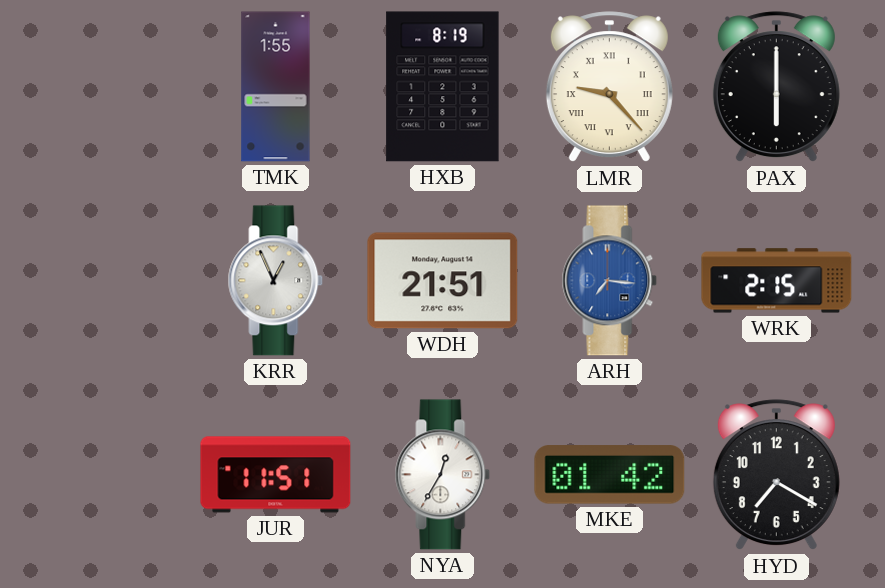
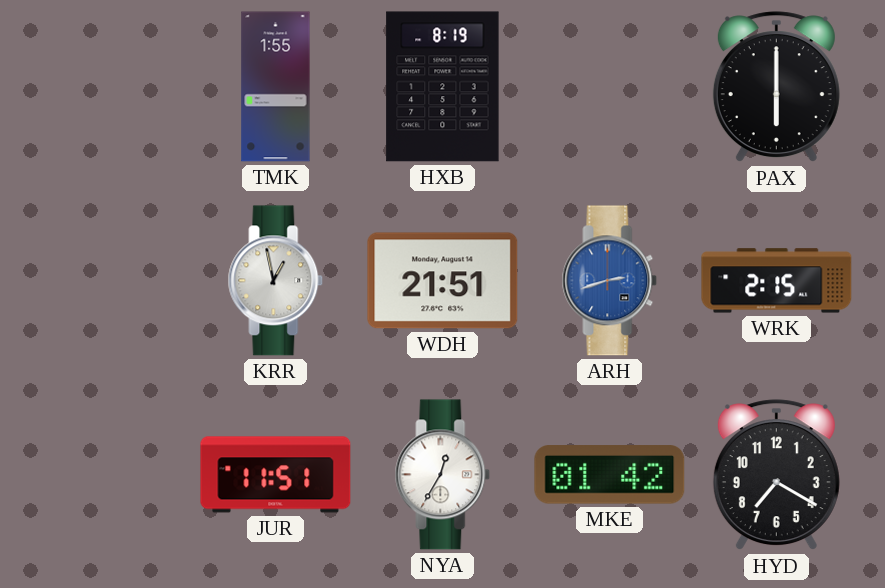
LMR: 9:23 -> none (609, 87)
KRR: 12:56 -> 12:58 (276, 281)
ARH: 7:16 -> 2:42 (610, 281)
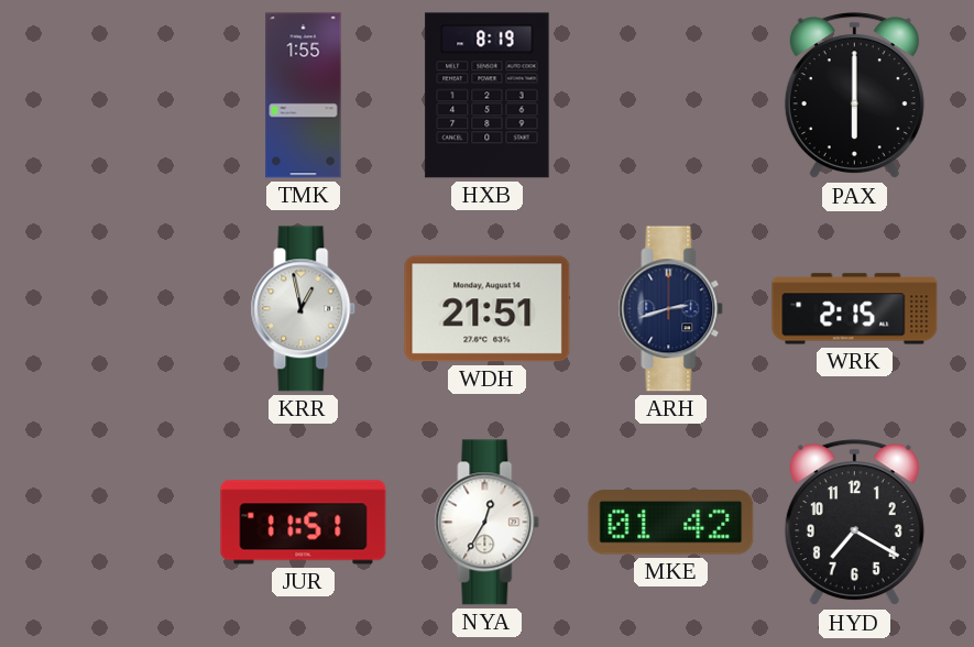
ARH dial: blue -> navy (671, 309)
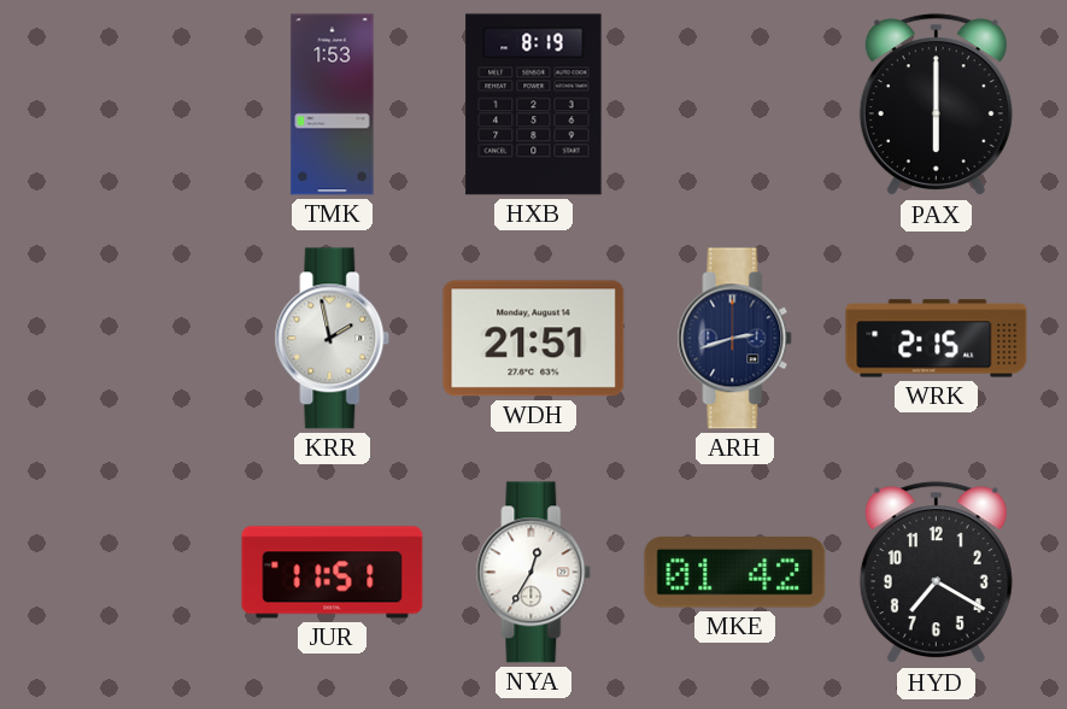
TMK: 1:55 -> 1:53 (333, 105)
KRR: 12:58 -> 1:58 (333, 339)
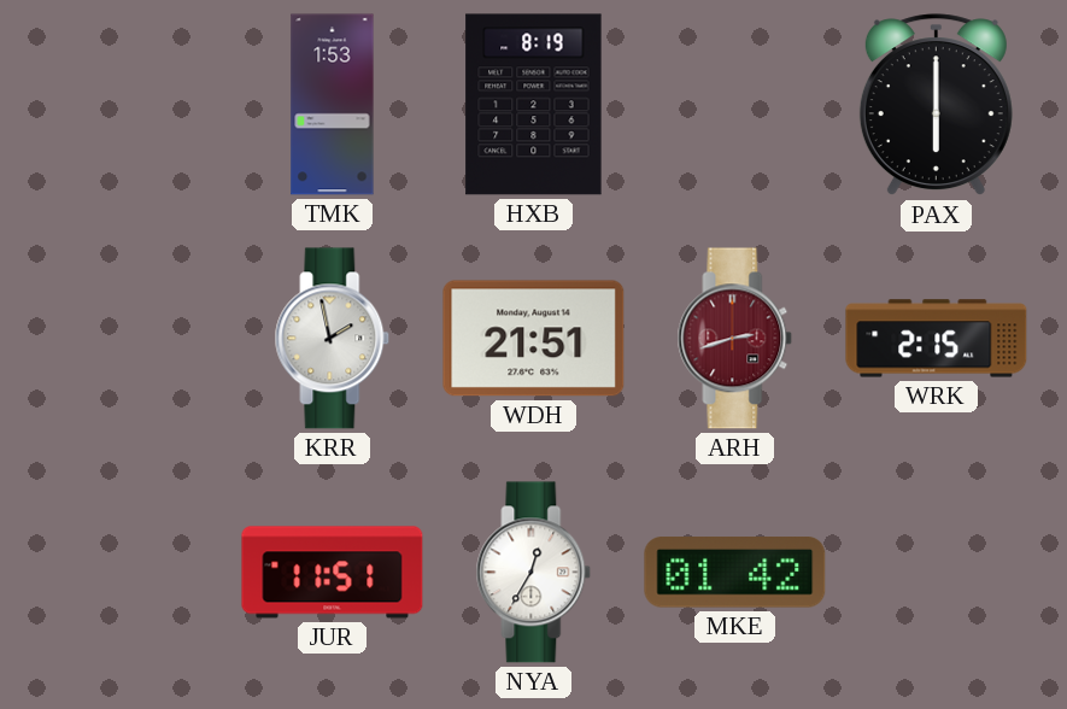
ARH dial: navy -> burgundy (735, 339)
HYD: 7:20 -> none (936, 573)
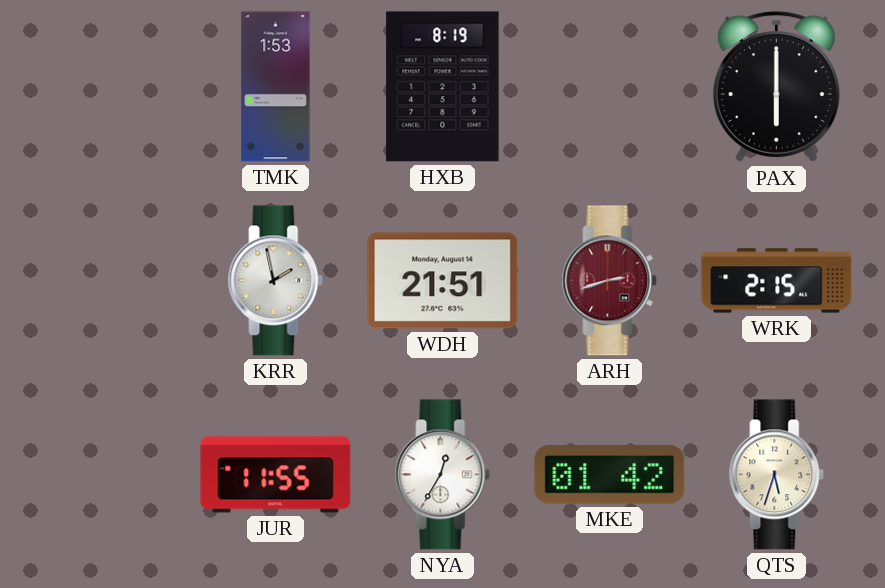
JUR: 11:51 -> 11:55 (276, 475)
QTS: none -> 5:33 (777, 475)
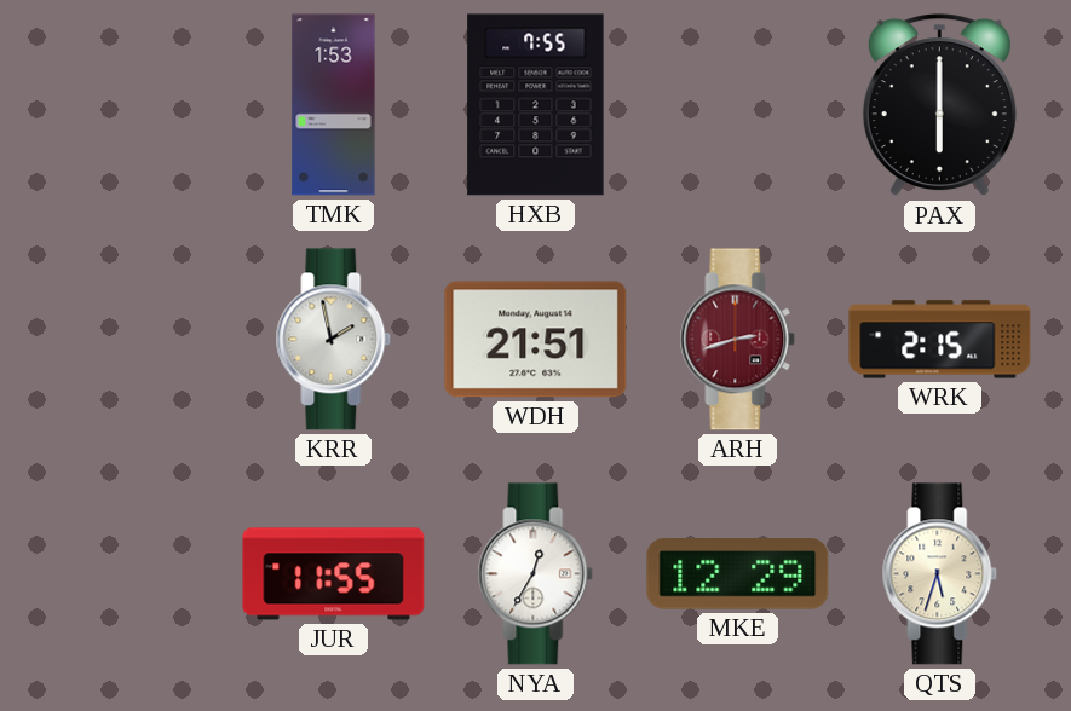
HXB: 8:19 -> 7:55 (536, 105)
MKE: 01:42 -> 12:29 (738, 574)
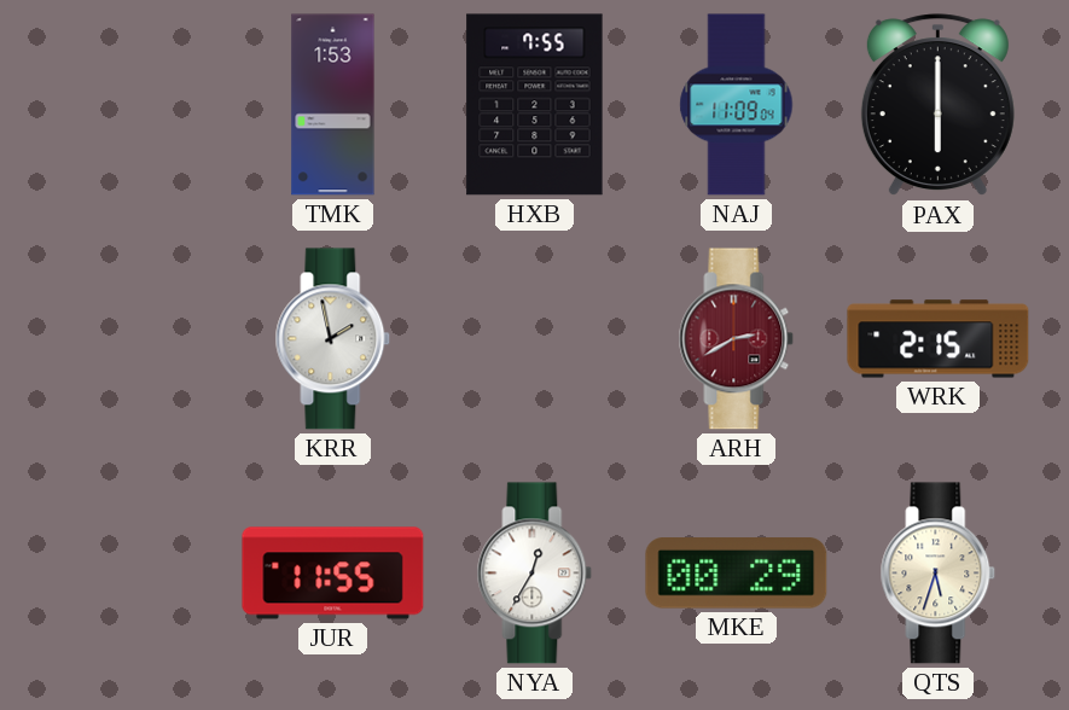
NAJ: none -> 11:09 (737, 105)
WDH: 21:51 -> none (536, 340)
ARH: 2:42 -> 2:40 (737, 339)
MKE: 12:29 -> 00:29 (737, 574)
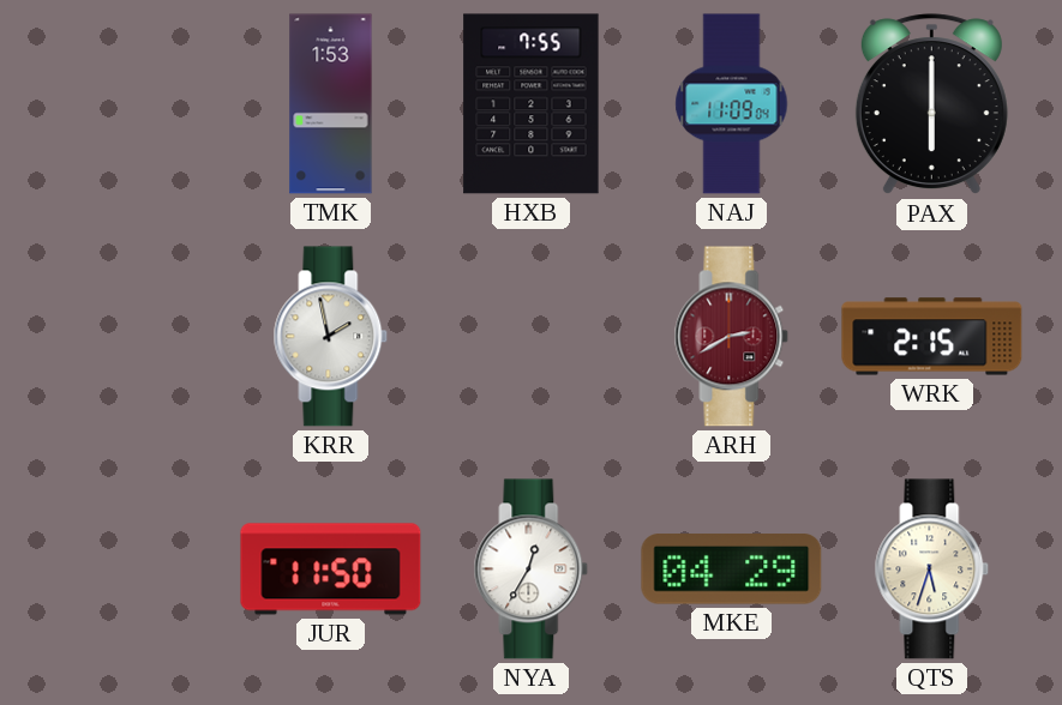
JUR: 11:55 -> 11:50 (331, 570)
MKE: 00:29 -> 04:29 (732, 570)
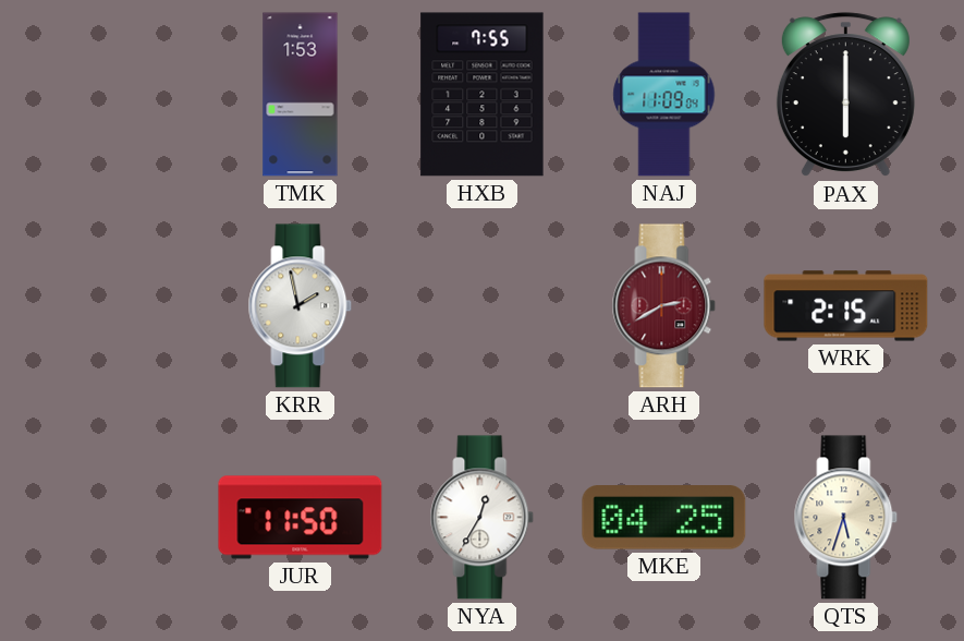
MKE: 04:29 -> 04:25 (664, 518)
